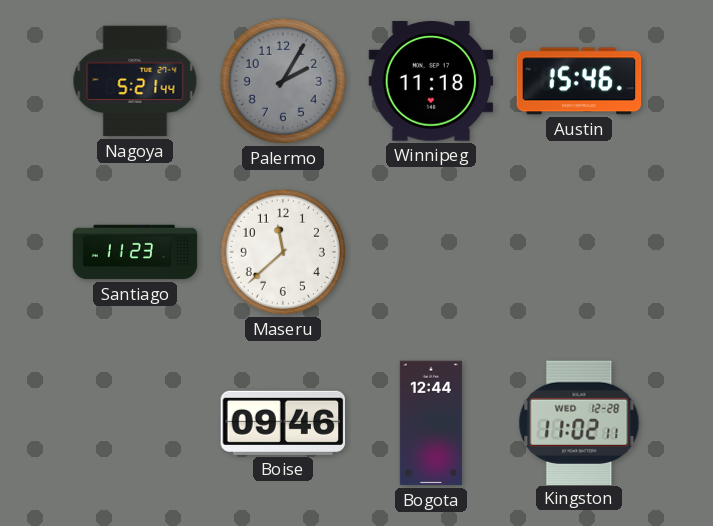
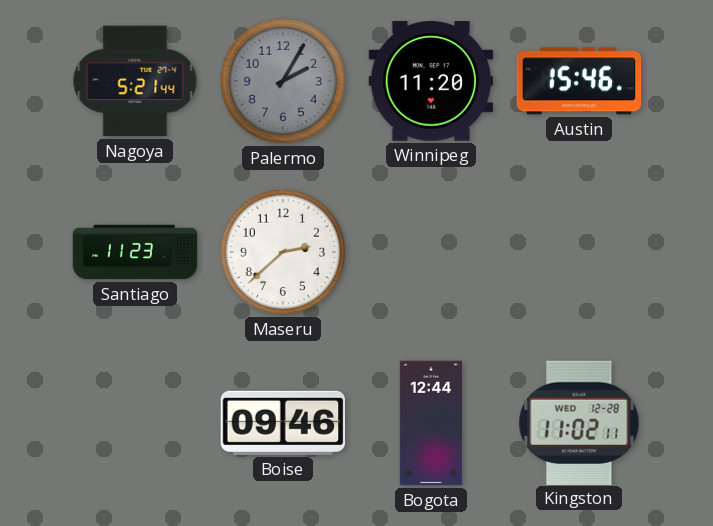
Winnipeg: 11:18 -> 11:20 (431, 81)
Maseru: 11:38 -> 2:38 (283, 252)
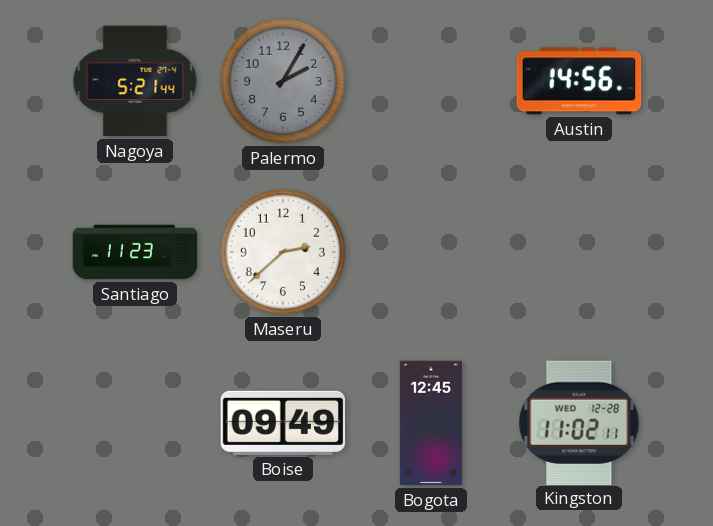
Winnipeg: 11:20 -> none (431, 81)
Austin: 15:46 -> 14:56 (579, 81)
Boise: 09:46 -> 09:49 (283, 423)
Bogota: 12:44 -> 12:45 (431, 423)
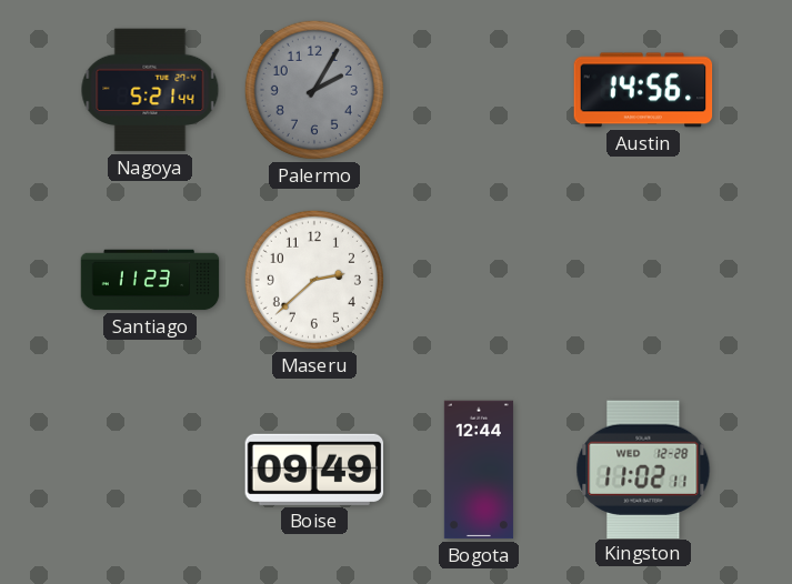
Bogota: 12:45 -> 12:44 (479, 470)
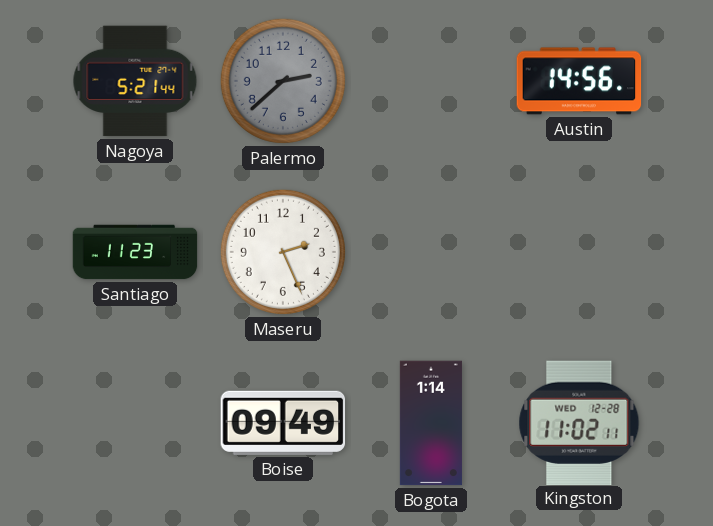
Palermo: 2:05 -> 2:38 (283, 81)
Maseru: 2:38 -> 2:26 (283, 252)
Bogota: 12:44 -> 1:14 (431, 423)
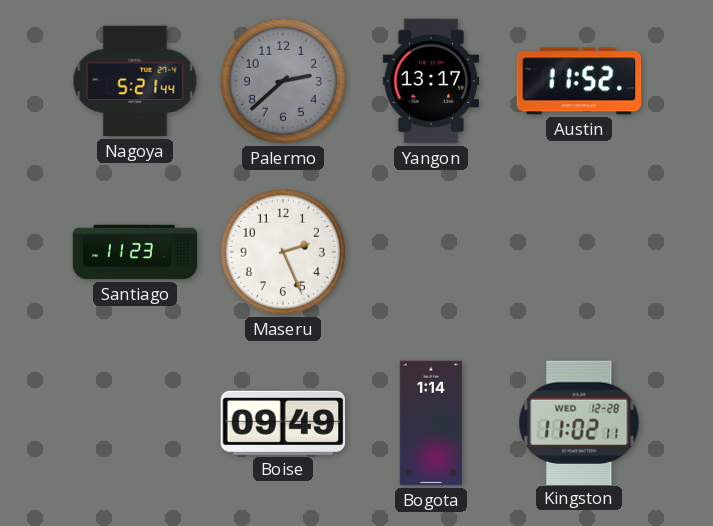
Yangon: none -> 13:17 (430, 81)
Austin: 14:56 -> 11:52 (579, 81)
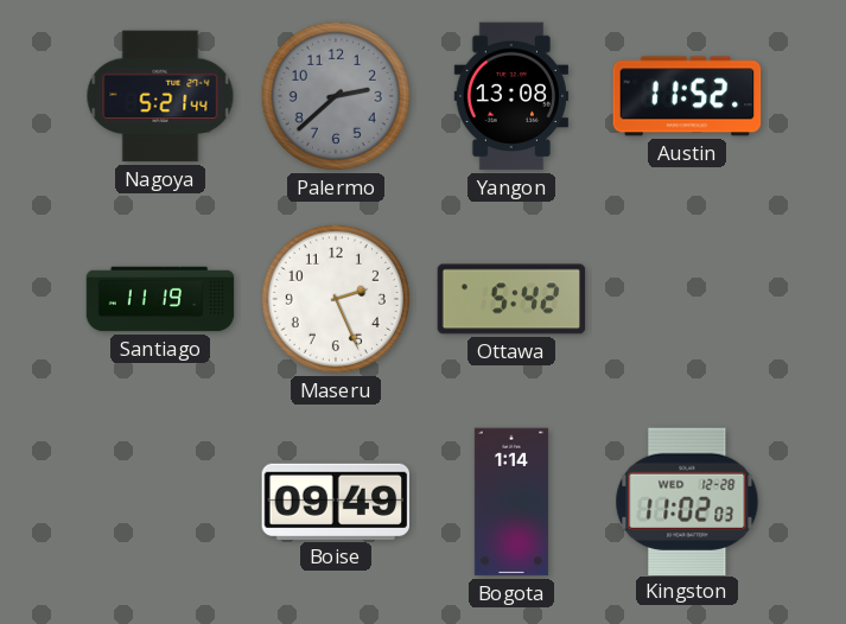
Yangon: 13:17 -> 13:08 (510, 96)
Santiago: 11:23 -> 11:19 (160, 299)
Ottawa: none -> 5:42 (511, 299)
Kingston: 11:02:11 -> 11:02:03 (687, 501)
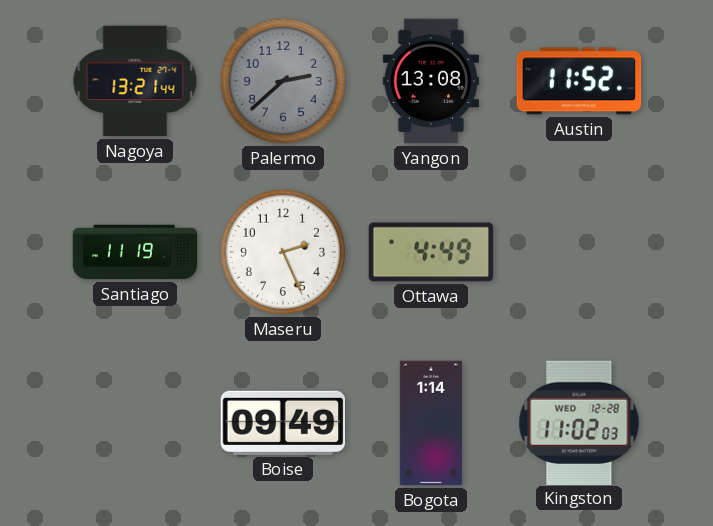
Nagoya: 5:21 -> 13:21 (135, 81)
Ottawa: 5:42 -> 4:49 (431, 252)
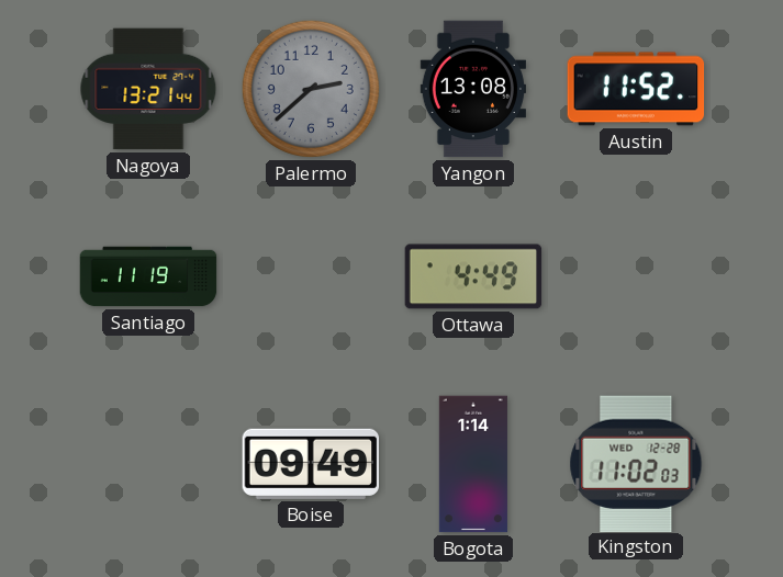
Maseru: 2:26 -> none (283, 252)
